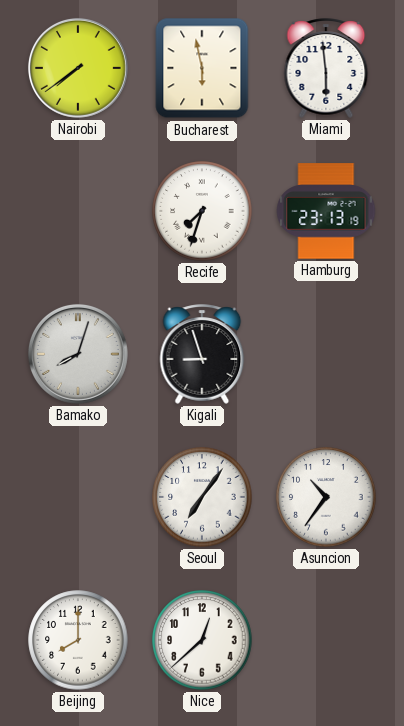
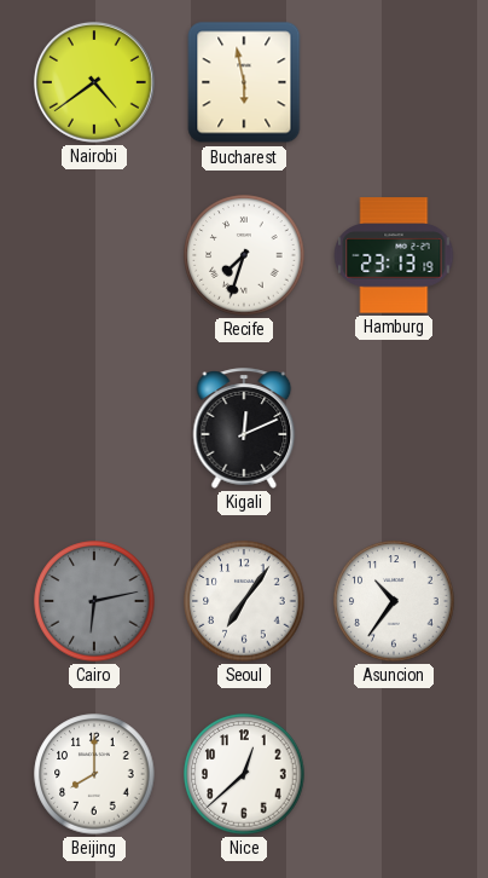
Nairobi: 7:39 -> 4:39 (94, 82)
Miami: 5:59 -> none (326, 68)
Bamako: 8:03 -> none (78, 354)
Kigali: 8:57 -> 12:11 (244, 428)
Cairo: none -> 6:13 (94, 601)
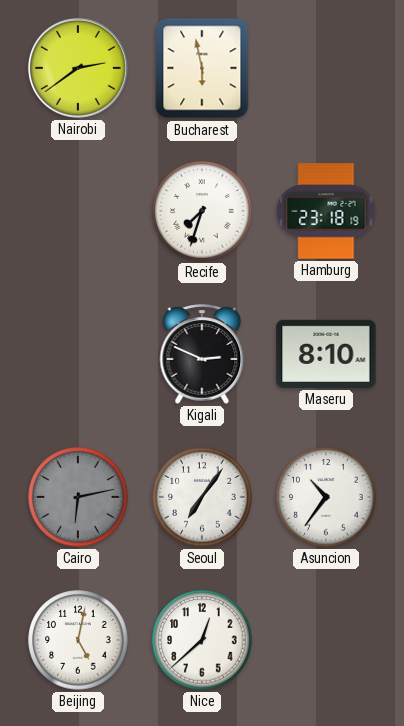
Nairobi: 4:39 -> 2:39 (78, 68)
Hamburg: 23:13 -> 23:18 (326, 211)
Kigali: 12:11 -> 2:49 (202, 354)
Maseru: none -> 8:10 (326, 354)
Beijing: 8:00 -> 5:02 (78, 640)
